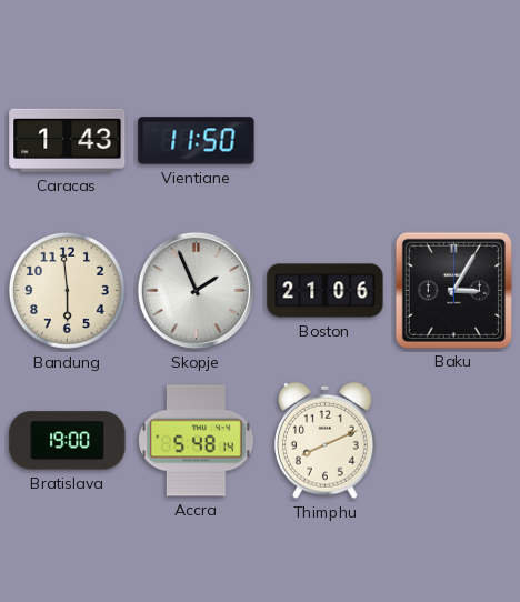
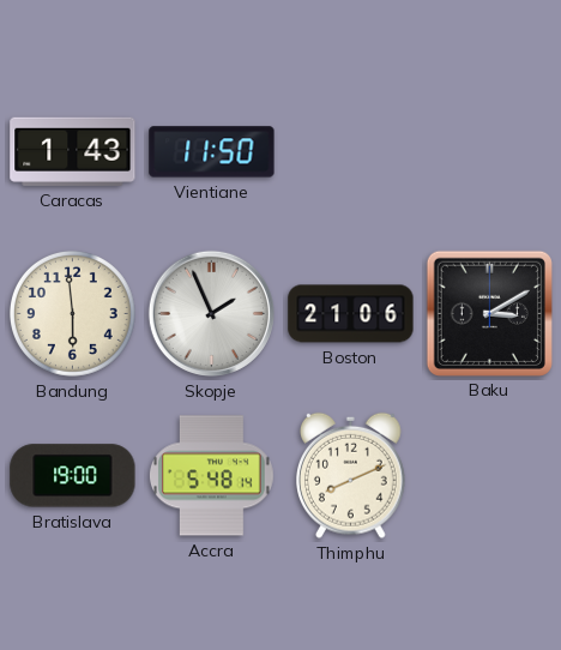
Baku: 3:05 -> 3:10 (489, 313)
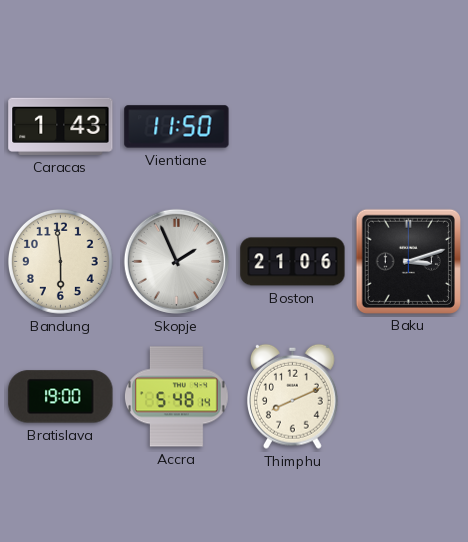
Baku: 3:10 -> 3:12 (408, 261)
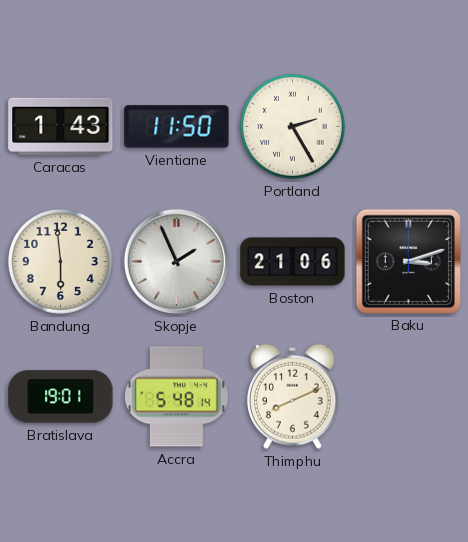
Portland: none -> 2:25 (292, 126)
Bratislava: 19:00 -> 19:01 (61, 397)
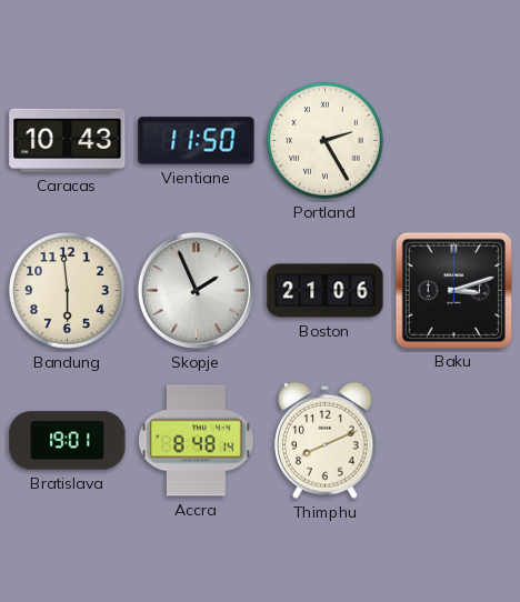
Caracas: 1:43 -> 10:43 (68, 140)
Accra: 5:48 -> 8:48 (196, 441)
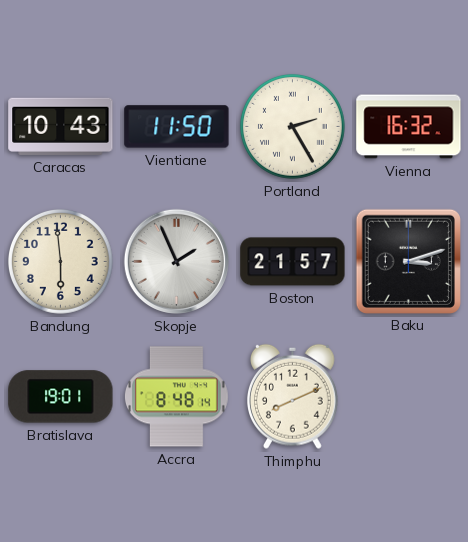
Vienna: none -> 16:32 (409, 127)
Boston: 21:06 -> 21:57 (293, 262)
